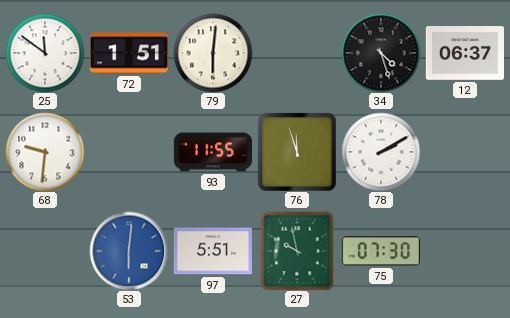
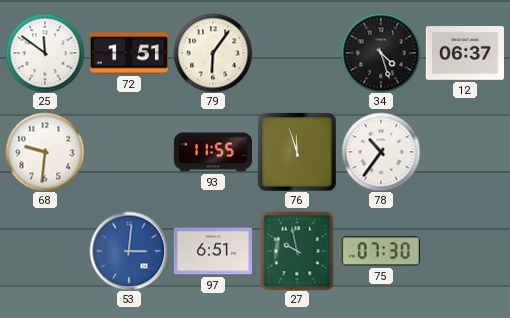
79: 6:01 -> 6:06 (213, 53)
78: 2:10 -> 10:36 (381, 152)
53: 6:01 -> 3:01 (129, 251)
97: 5:51 -> 6:51 (213, 251)
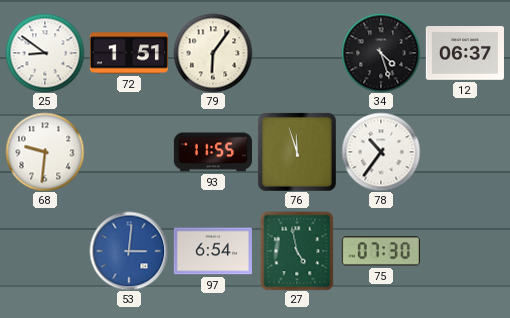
25: 11:51 -> 8:51 (45, 53)
97: 6:51 -> 6:54 (213, 251)
27: 9:58 -> 4:58 (297, 251)
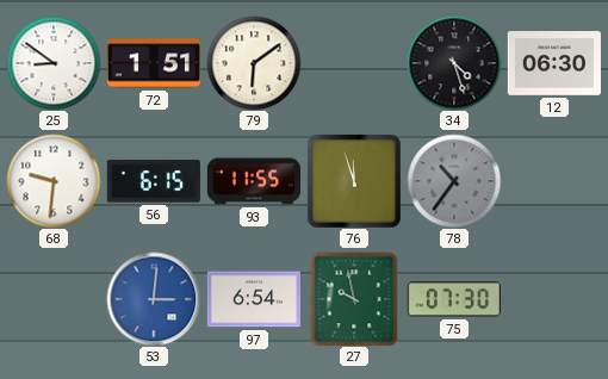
79: 6:06 -> 6:09 (254, 63)
12: 06:37 -> 06:30 (553, 63)
56: none -> 6:15 (154, 181)
78 dial: white -> grey (454, 181)
27: 4:58 -> 9:58 (354, 299)
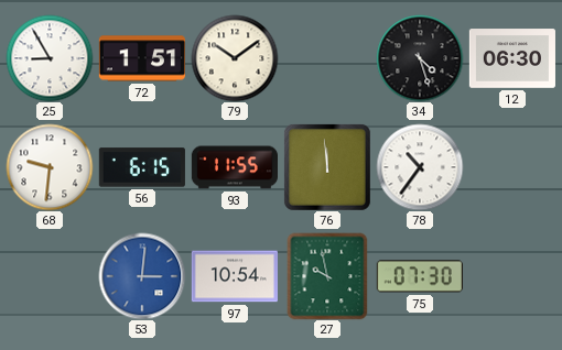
25: 8:51 -> 8:55 (50, 58)
79: 6:09 -> 10:09 (235, 58)
76: 11:57 -> 11:59 (327, 167)
78 dial: grey -> white (420, 167)
97: 6:54 -> 10:54 (235, 276)
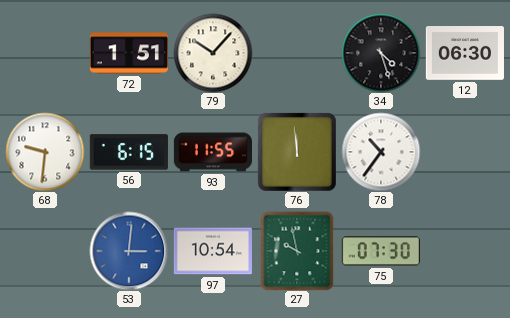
25: 8:55 -> none (50, 58)
79: 10:09 -> 10:07 (213, 53)
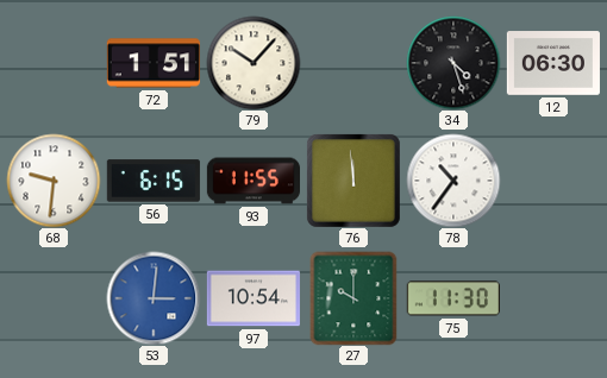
27: 9:58 -> 10:00 (353, 298)
75: 07:30 -> 11:30 (453, 298)
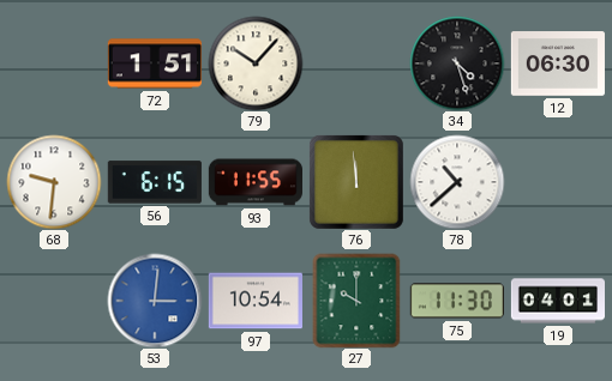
78: 10:36 -> 10:38 (457, 182)
19: none -> 04:01 (557, 301)
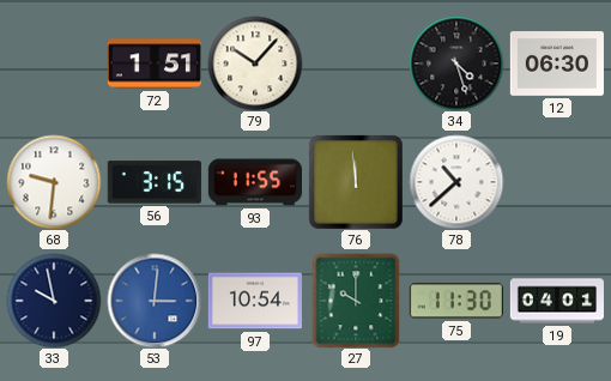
56: 6:15 -> 3:15 (155, 182)
33: none -> 9:58 (54, 301)
